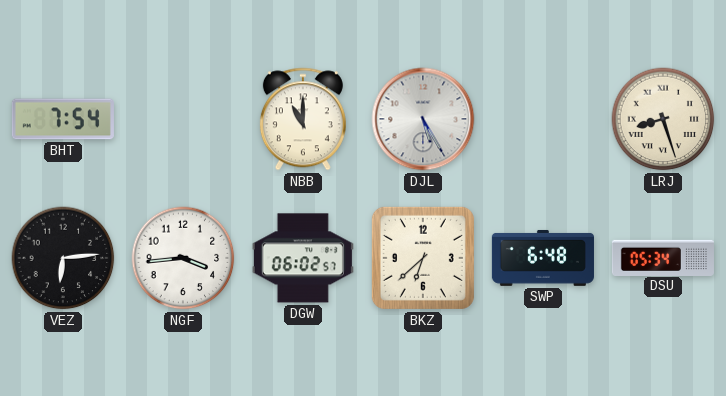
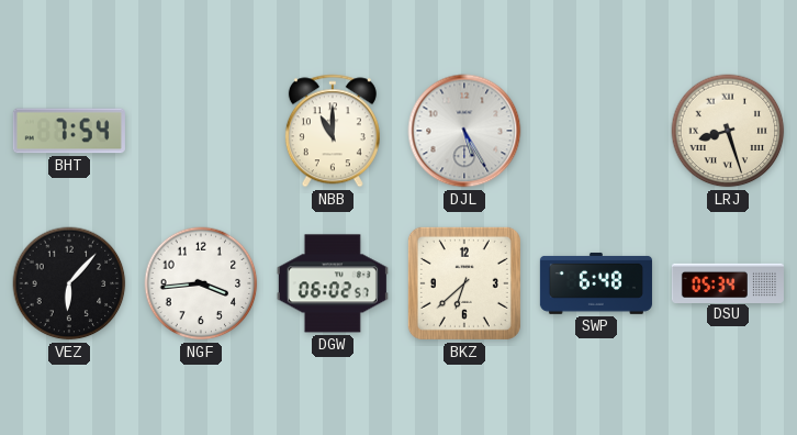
VEZ: 6:14 -> 6:07 (69, 283)
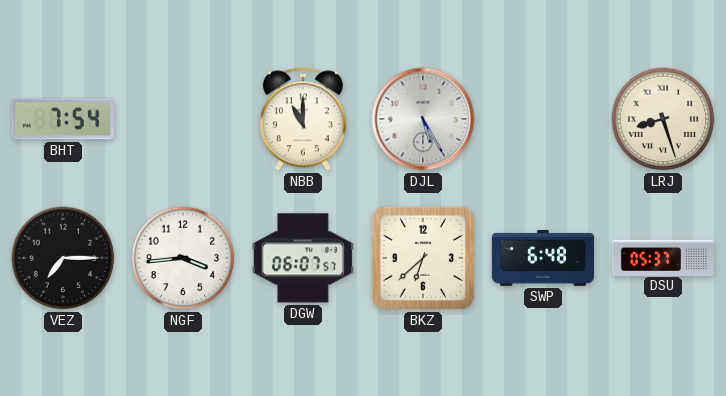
VEZ: 6:07 -> 7:15 (63, 258)
DGW: 06:02 -> 06:07 (303, 258)
DSU: 05:34 -> 05:37 (663, 257)
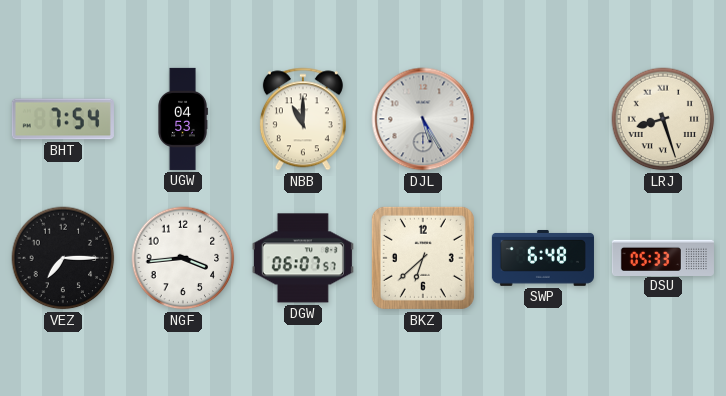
UGW: none -> 04:53 (183, 119)
DSU: 05:37 -> 05:33 (663, 257)
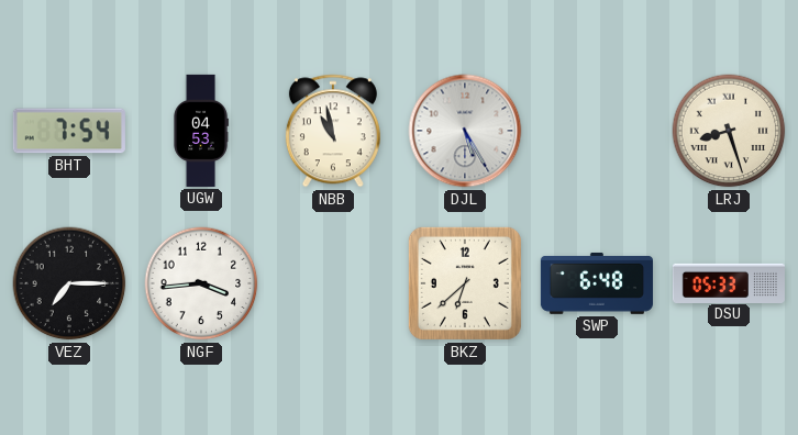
NBB: 11:00 -> 10:58 (333, 131)
DGW: 06:07 -> none (303, 258)
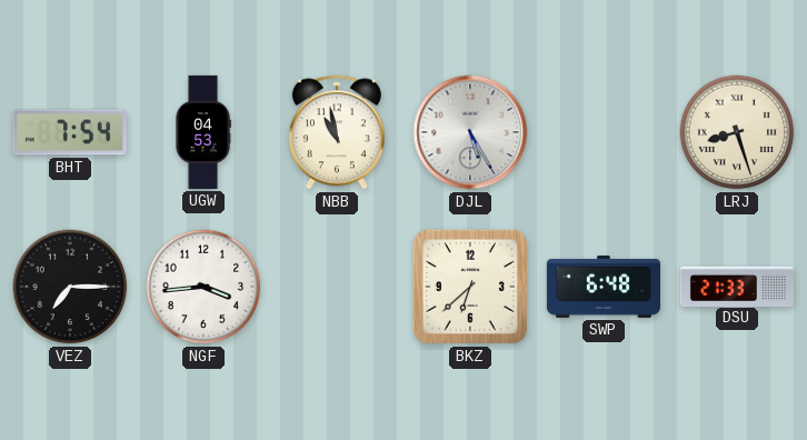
DSU: 05:33 -> 21:33 (737, 286)
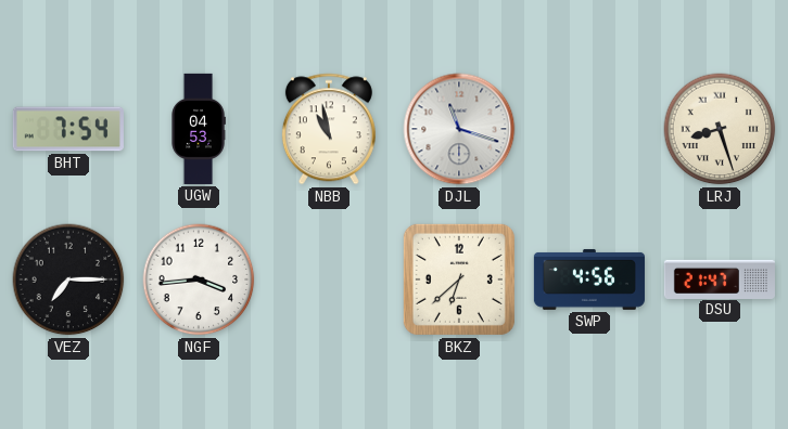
DJL: 5:25 -> 11:18 (459, 129)
SWP: 6:48 -> 4:56 (589, 279)
DSU: 21:33 -> 21:47 (720, 278)
